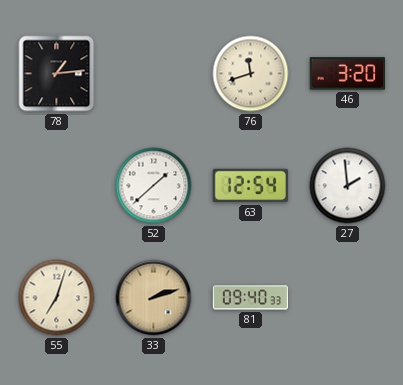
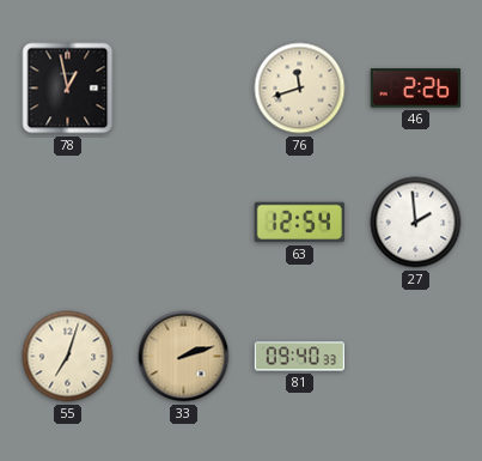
78: 1:14 -> 12:58 (68, 89)
46: 3:20 -> 2:26 (415, 89)
52: 1:38 -> none (154, 186)
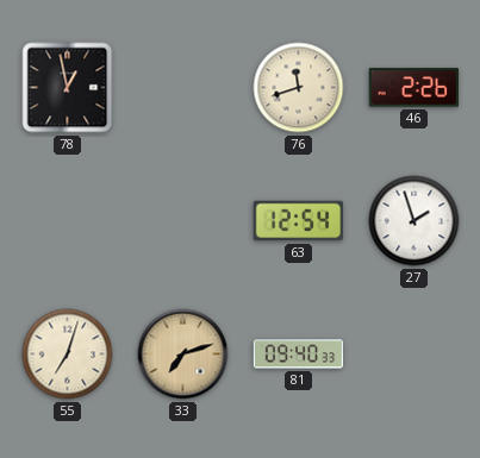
27: 1:59 -> 1:57 (414, 221)
33: 2:12 -> 7:12 (183, 355)
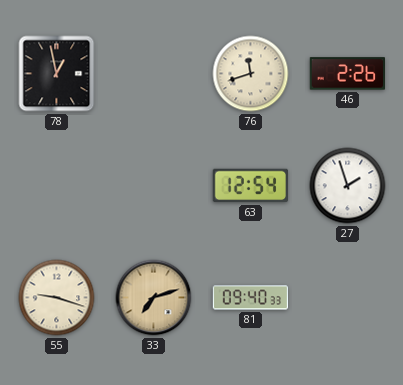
55: 7:03 -> 9:18 (57, 298)
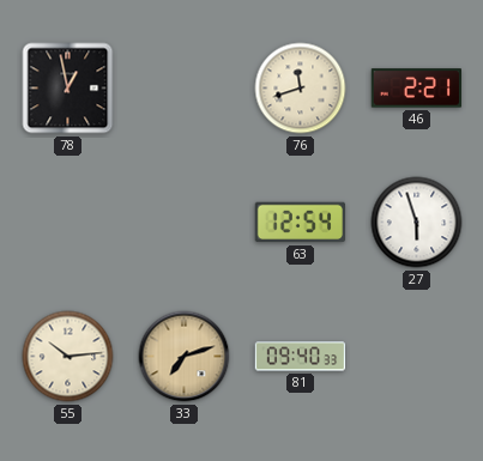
46: 2:26 -> 2:21 (416, 89)
27: 1:57 -> 5:57 (417, 223)
55: 9:18 -> 10:14 (68, 357)
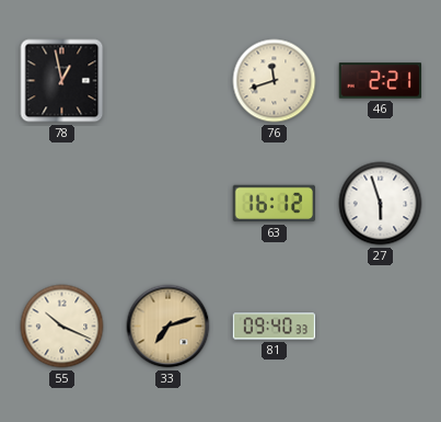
63: 12:54 -> 16:12 (274, 204)
55: 10:14 -> 10:19 (62, 327)
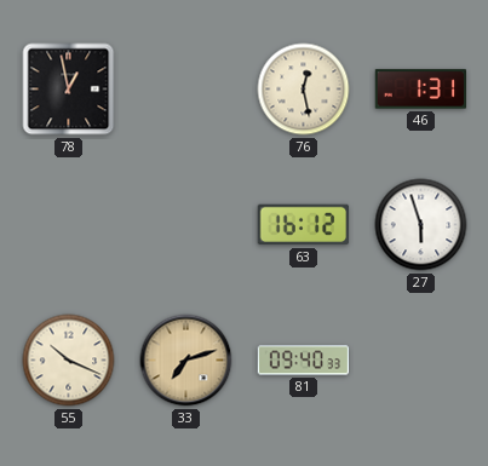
76: 11:42 -> 12:28 (304, 90)
46: 2:21 -> 1:31 (420, 90)
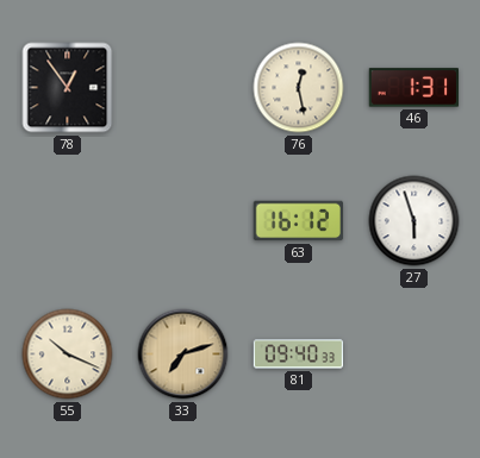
78: 12:58 -> 12:54 (68, 88)
